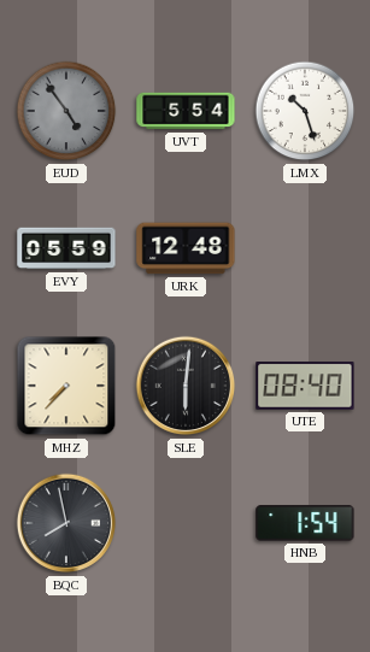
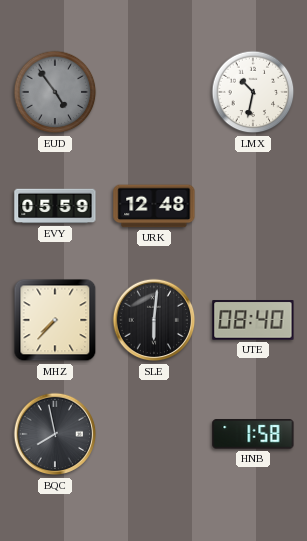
UVT: 5:54 -> none (186, 111)
LMX: 10:27 -> 10:32 (253, 92)
HNB: 1:54 -> 1:58 (253, 434)
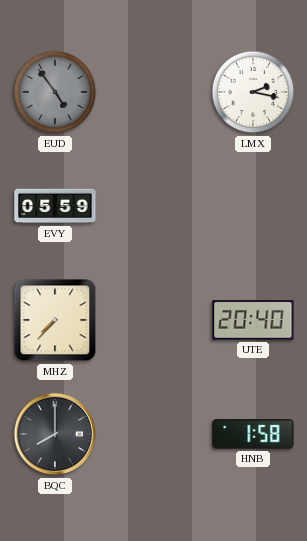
LMX: 10:32 -> 2:17 (253, 92)
URK: 12:48 -> none (154, 206)
SLE: 6:01 -> none (154, 320)
UTE: 08:40 -> 20:40 (253, 320)
BQC: 7:58 -> 8:00 (55, 434)
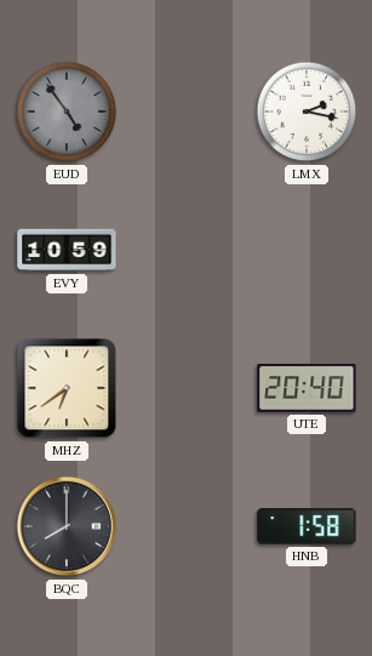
EVY: 05:59 -> 10:59 (67, 250)
MHZ: 7:37 -> 6:39 (67, 388)
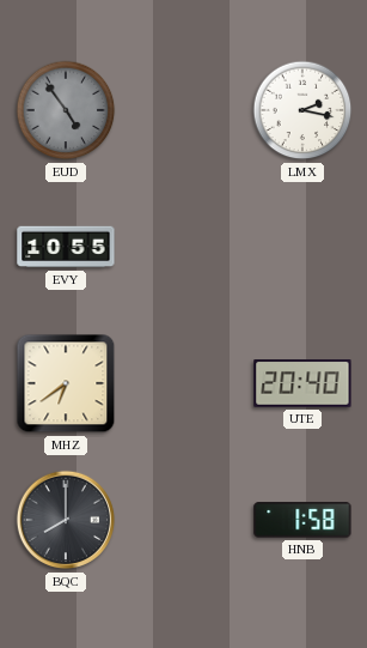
EVY: 10:59 -> 10:55 (66, 247)
